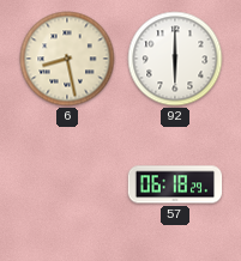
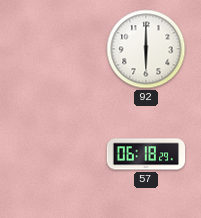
6: 8:28 -> none (67, 59)
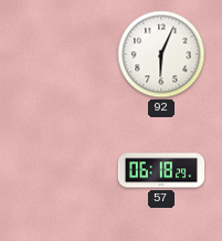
92: 6:00 -> 6:04 (161, 54)
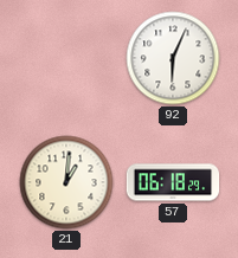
21: none -> 1:01 (66, 182)
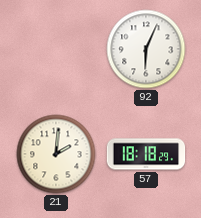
21: 1:01 -> 2:01 (56, 154)
57: 06:18 -> 18:18 (146, 154)
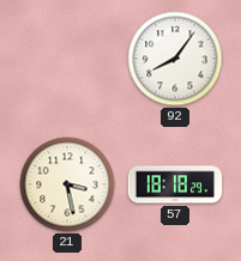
92: 6:04 -> 8:06 (175, 59)
21: 2:01 -> 3:28 (67, 184)
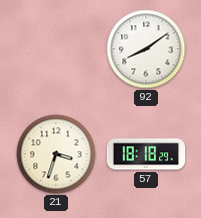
92: 8:06 -> 8:09 (146, 49)
21: 3:28 -> 3:33 (56, 154)
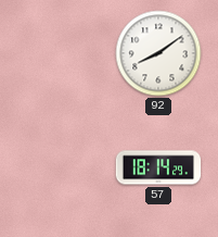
21: 3:33 -> none (56, 154)
57: 18:18 -> 18:14 (158, 167)
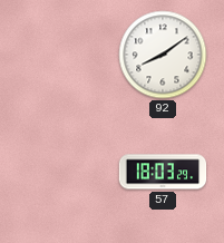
57: 18:14 -> 18:03 (163, 172)
